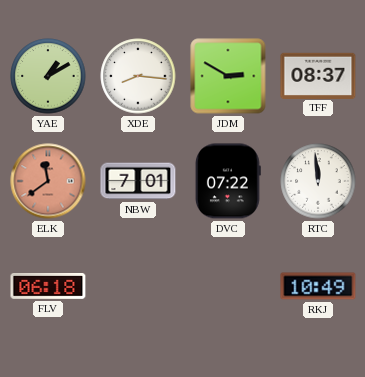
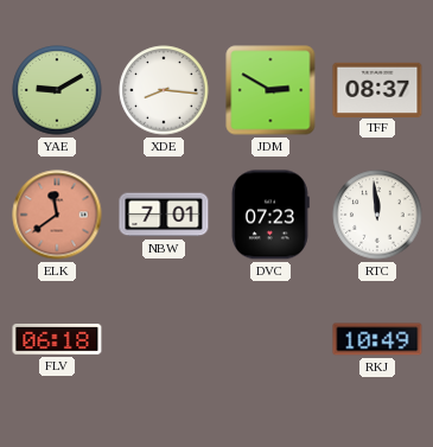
YAE: 1:10 -> 9:10 (57, 90)
DVC: 07:22 -> 07:23 (270, 215)
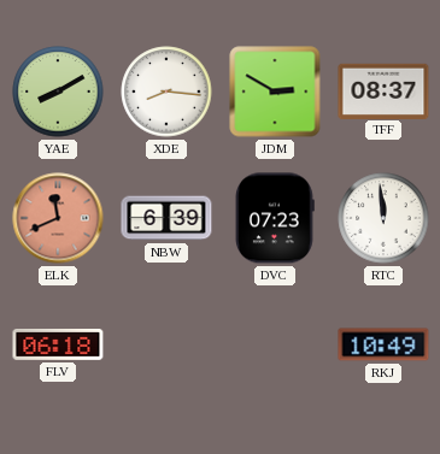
YAE: 9:10 -> 8:10 (58, 92)
ELK: 11:39 -> 11:41 (58, 218)
NBW: 7:01 -> 6:39 (166, 218)
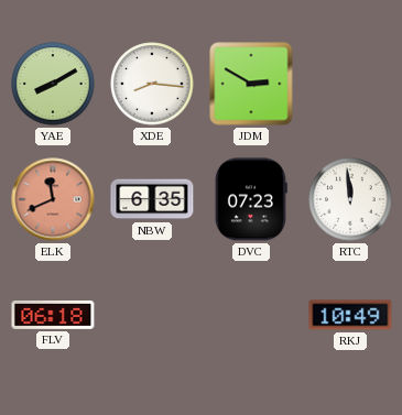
TFF: 08:37 -> none (383, 90)
NBW: 6:39 -> 6:35 (152, 199)
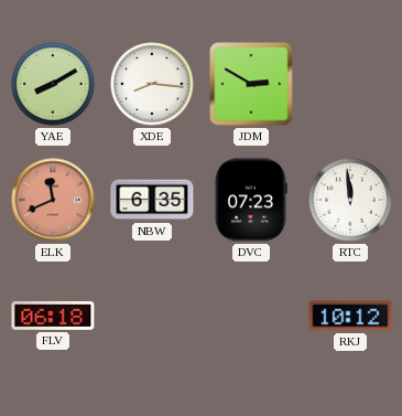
RKJ: 10:49 -> 10:12 (350, 316)
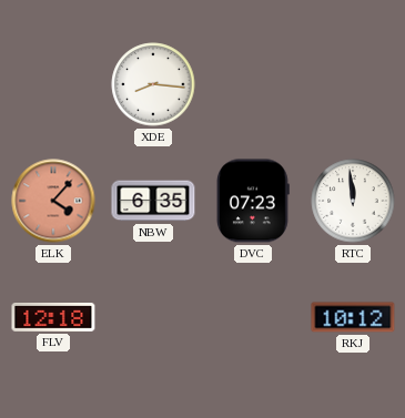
YAE: 8:10 -> none (53, 84)
JDM: 2:50 -> none (251, 84)
ELK: 11:41 -> 4:07 (53, 201)
FLV: 06:18 -> 12:18 (53, 318)
